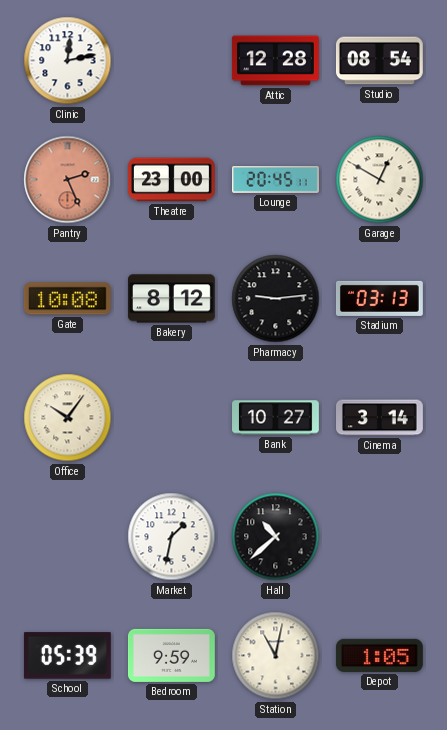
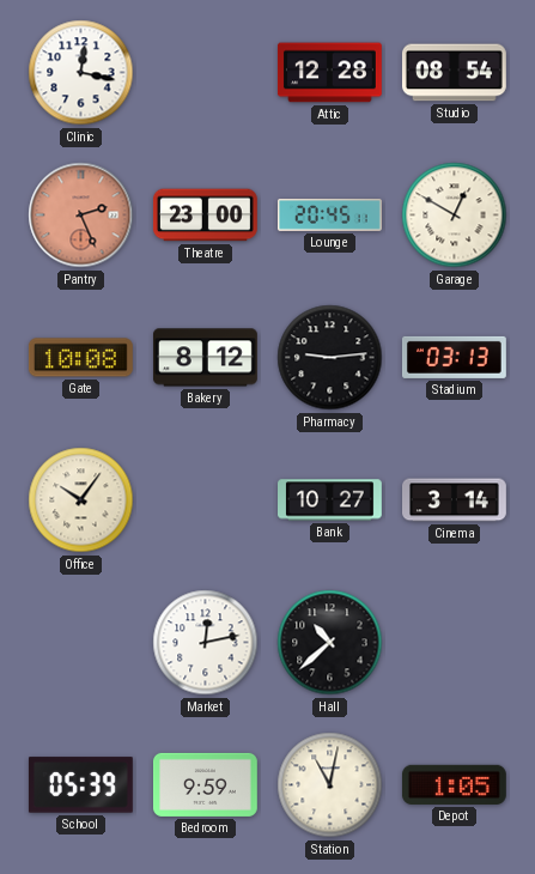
Clinic: 12:13 -> 12:17 (81, 73)
Market: 1:32 -> 12:13 (206, 643)
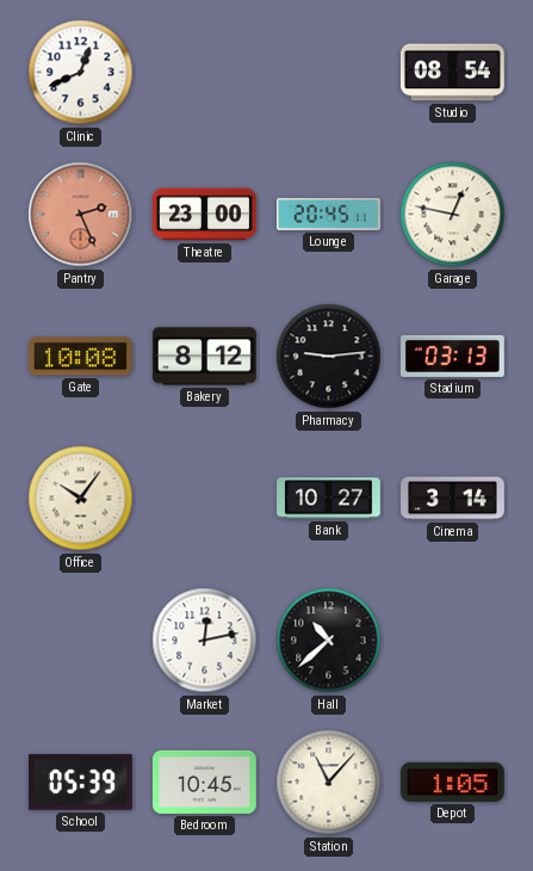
Clinic: 12:17 -> 12:41 (81, 73)
Attic: 12:28 -> none (329, 73)
Garage: 12:50 -> 12:47 (453, 215)
Bedroom: 9:59 -> 10:45 (204, 782)
Station: 11:02 -> 11:07 (329, 783)
